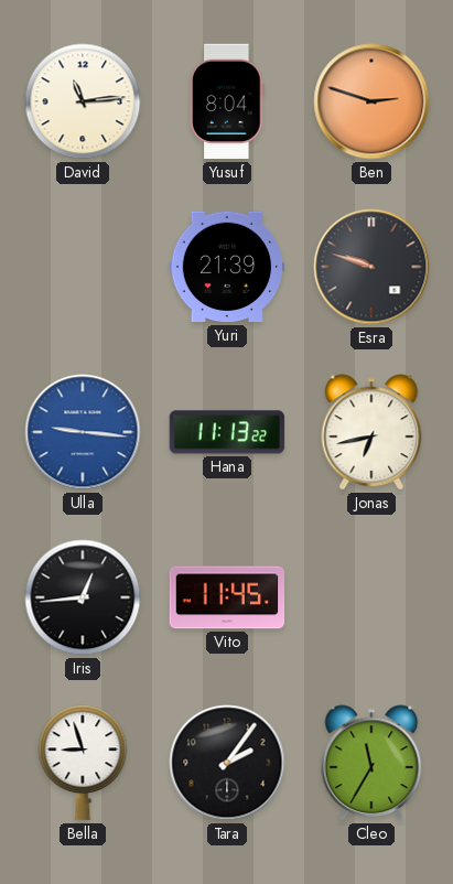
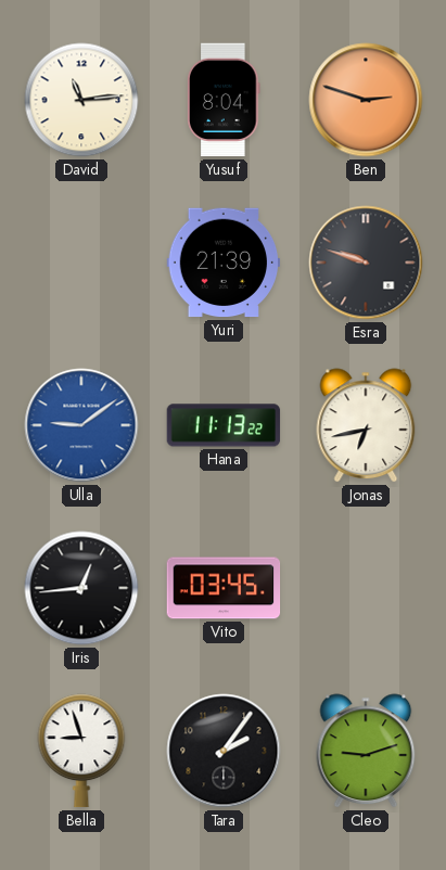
Ulla: 9:16 -> 9:09 (81, 425)
Vito: 11:45 -> 03:45 (224, 588)
Cleo: 11:35 -> 9:12 (366, 751)
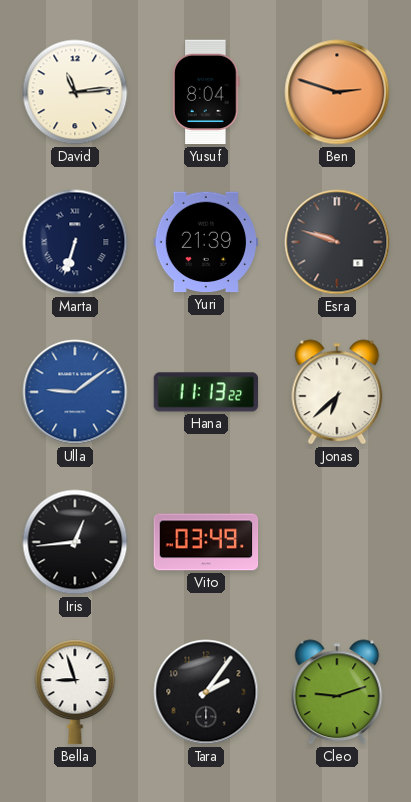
Marta: none -> 6:33 (75, 242)
Jonas: 6:43 -> 6:38 (337, 392)
Vito: 03:45 -> 03:49 (206, 542)
